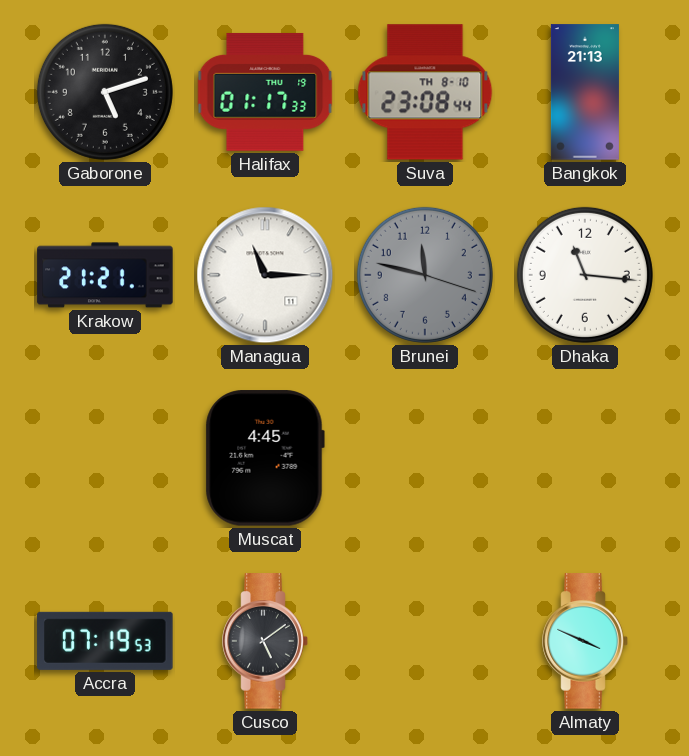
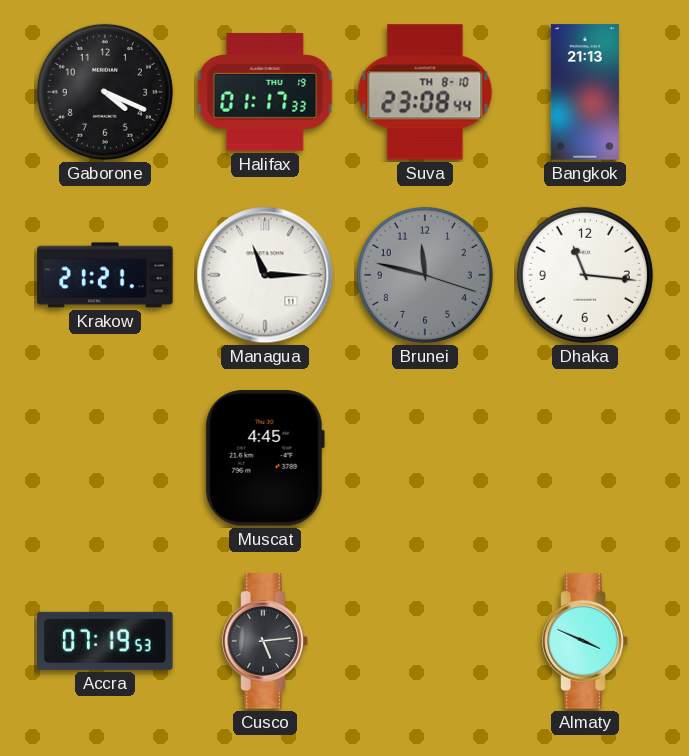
Gaborone: 5:12 -> 4:19 (105, 92)
Cusco: 5:09 -> 5:14 (265, 641)
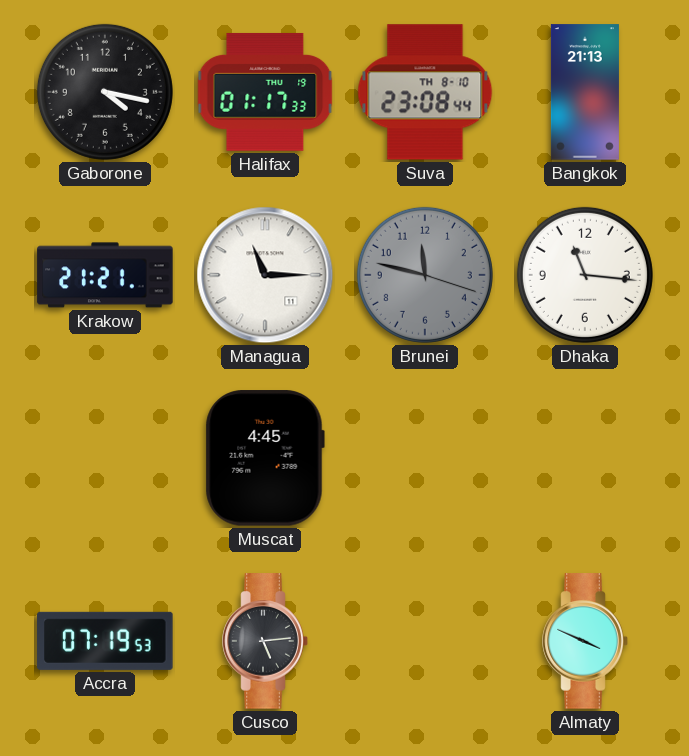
Gaborone: 4:19 -> 4:17 (105, 92)
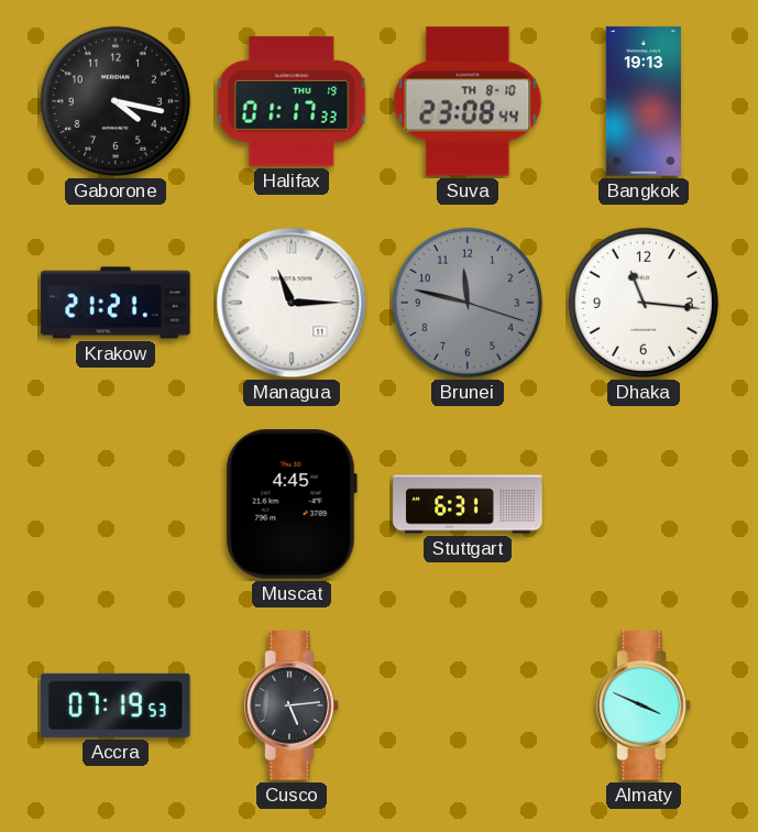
Bangkok: 21:13 -> 19:13 (644, 101)
Stuttgart: none -> 6:31 (468, 504)
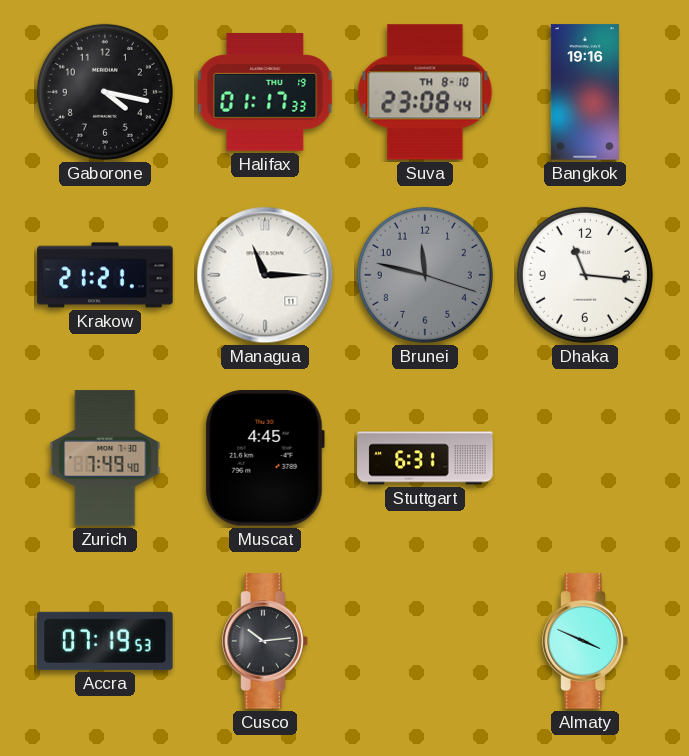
Bangkok: 19:13 -> 19:16 (585, 92)
Zurich: none -> 7:49 (105, 458)
Cusco: 5:14 -> 10:14 (265, 641)
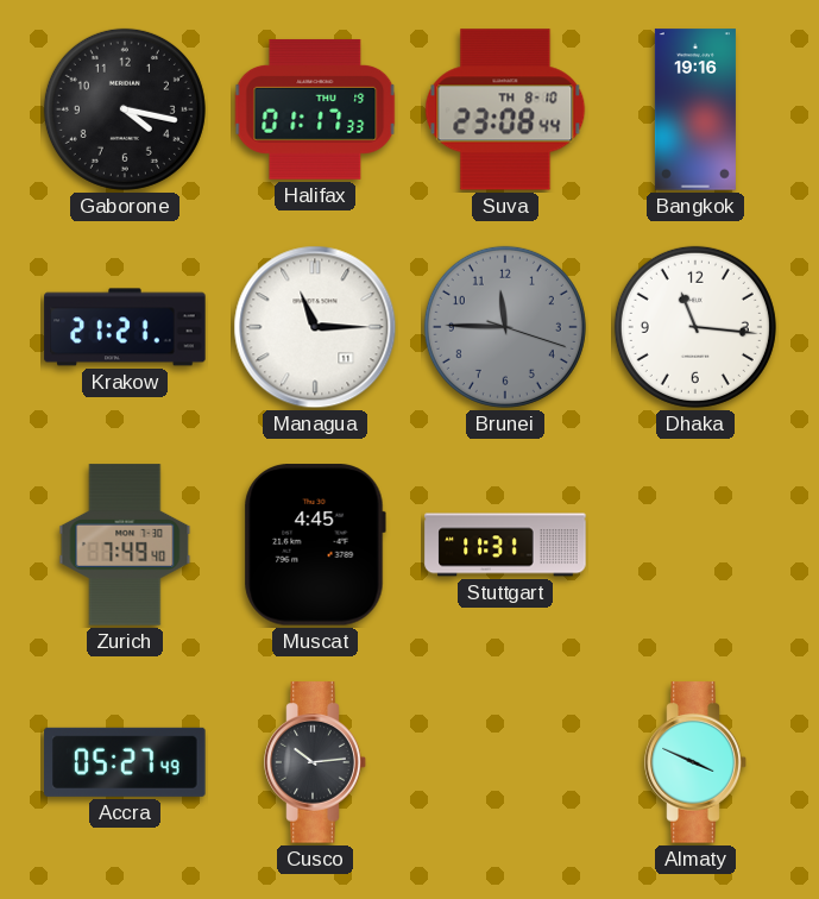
Brunei: 11:47 -> 11:45 (505, 327)
Stuttgart: 6:31 -> 11:31 (505, 545)
Accra: 07:19 -> 05:27 (125, 762)
